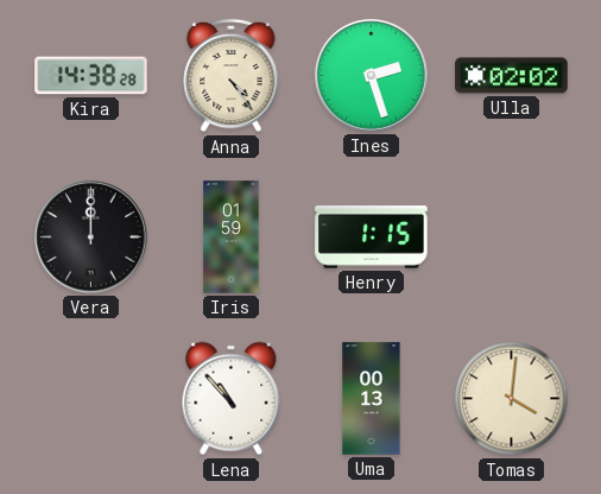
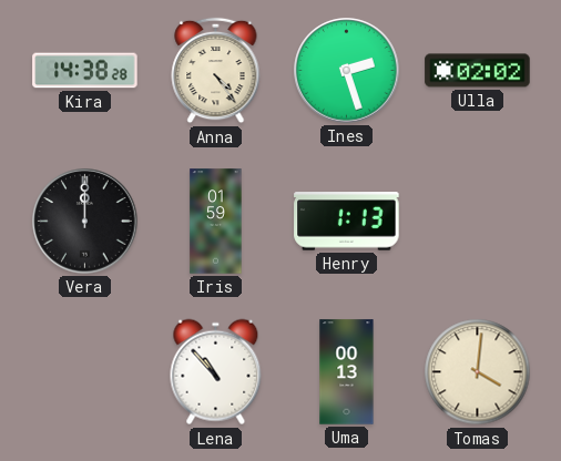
Henry: 1:15 -> 1:13 (347, 222)
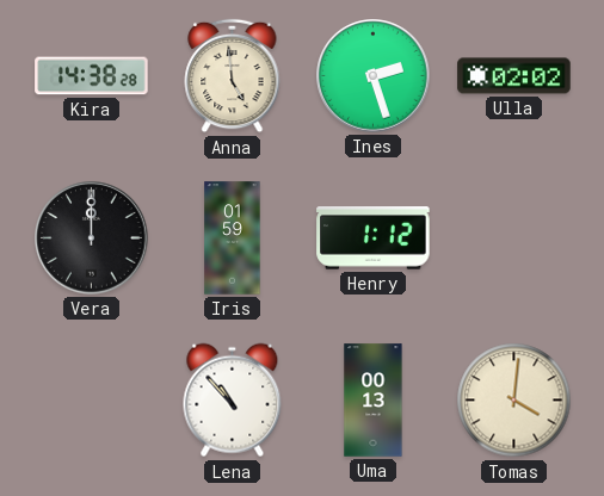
Anna: 4:24 -> 4:59 (233, 76)
Henry: 1:13 -> 1:12 (374, 238)
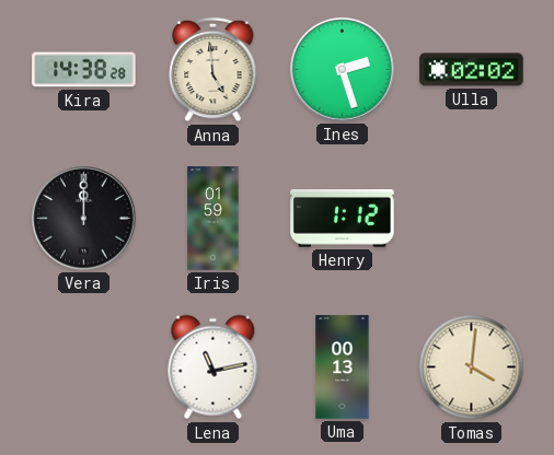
Lena: 10:53 -> 11:13 (213, 367)
